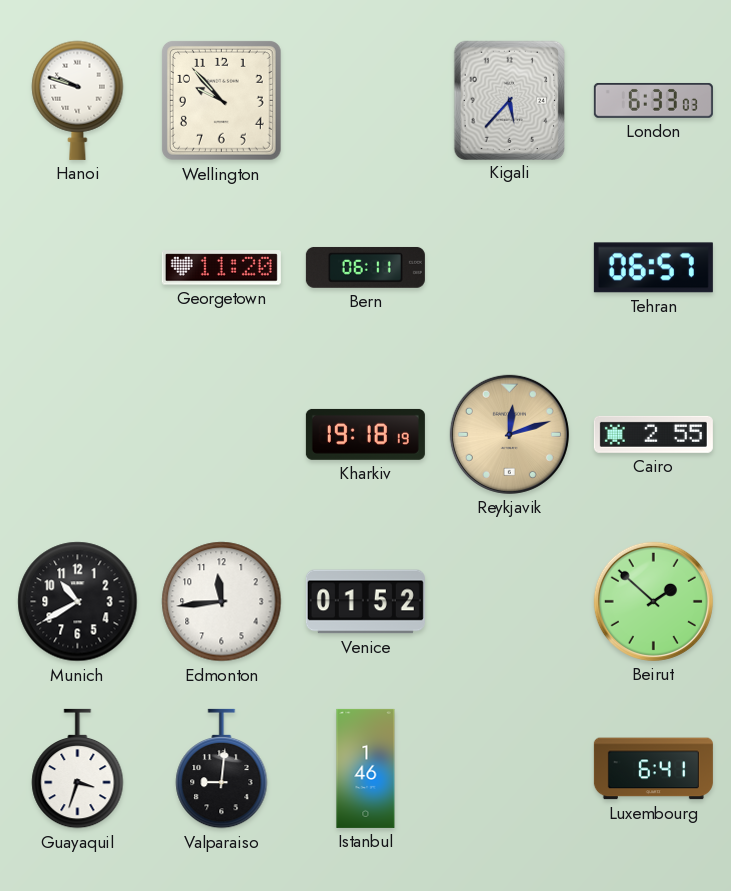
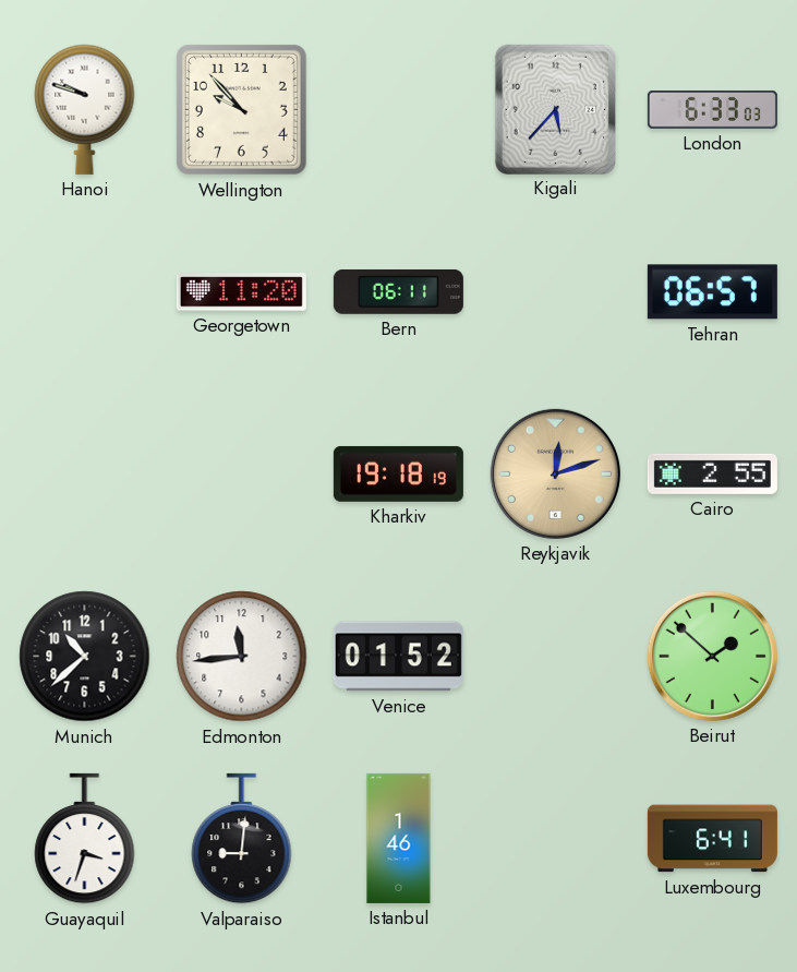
Munich: 10:40 -> 10:38 (85, 657)
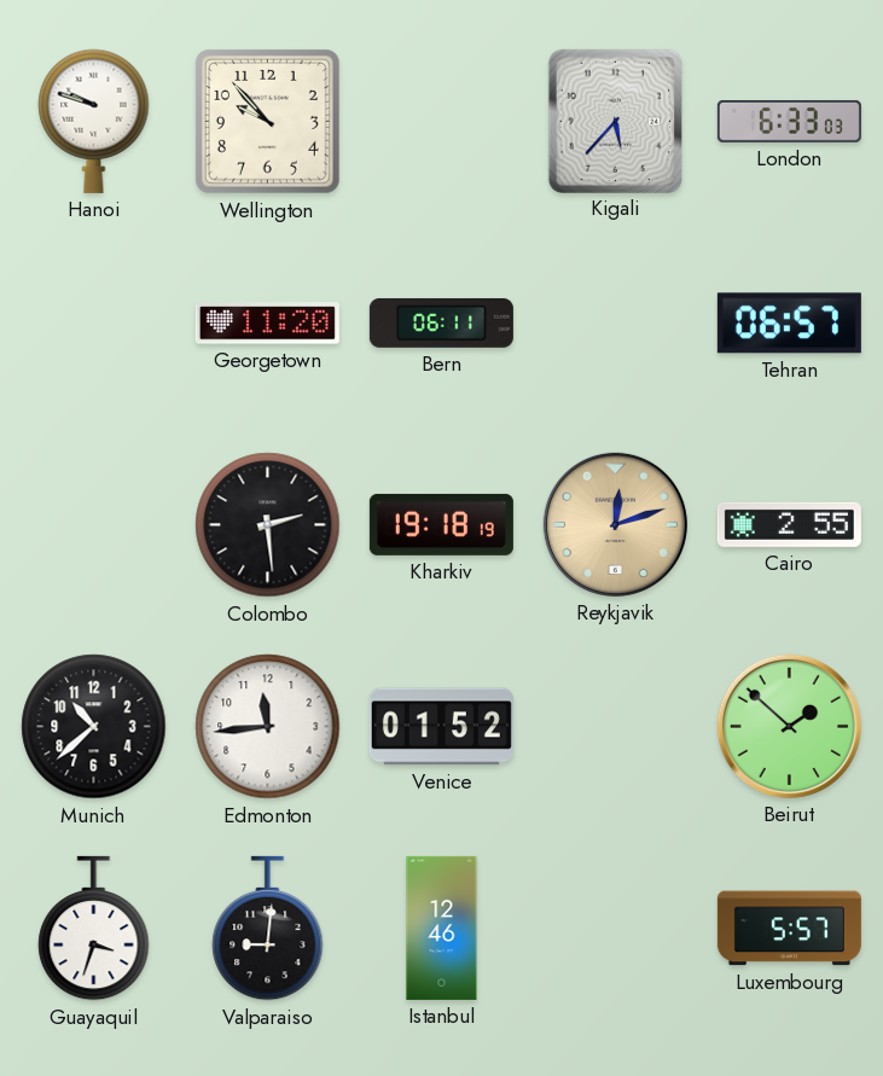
Colombo: none -> 2:29 (268, 525)
Istanbul: 1:46 -> 12:46 (442, 927)
Luxembourg: 6:41 -> 5:57 (789, 929)
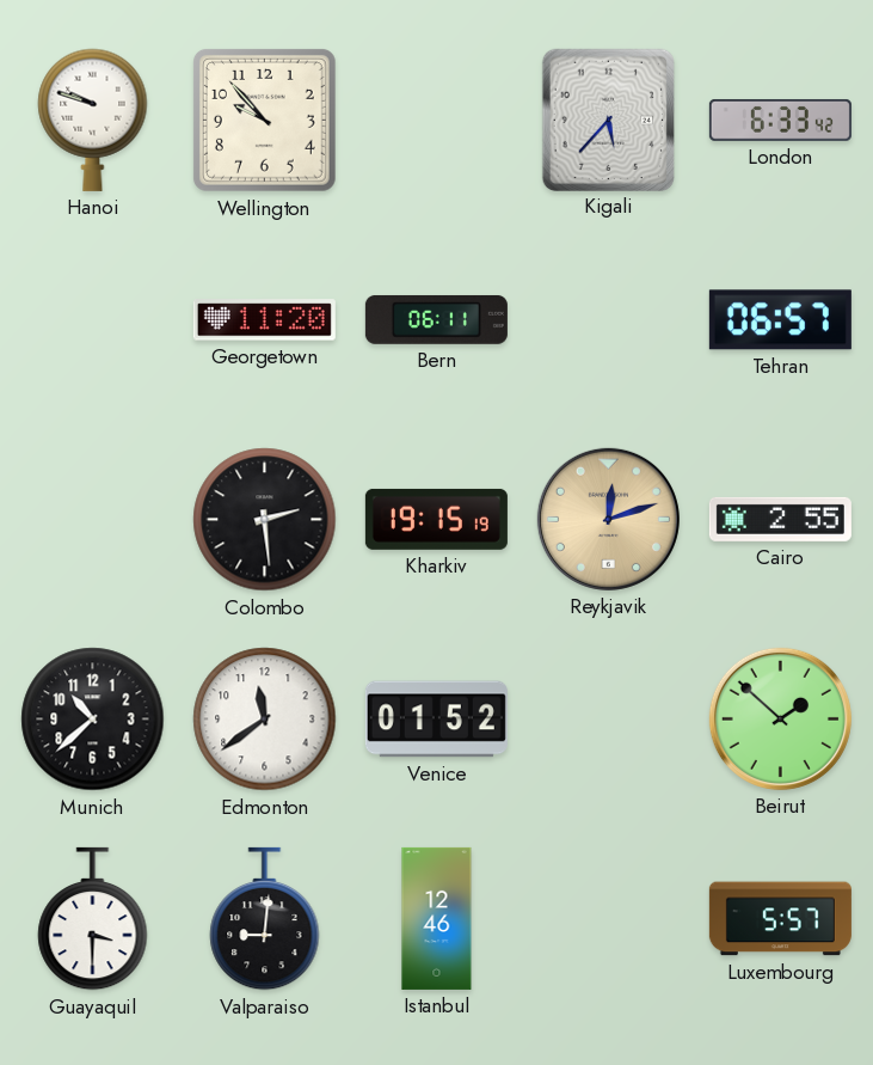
London: 6:33:03 -> 6:33:42 (780, 120)
Kharkiv: 19:18 -> 19:15 (436, 519)
Edmonton: 11:44 -> 11:39 (265, 720)
Guayaquil: 3:33 -> 3:30 (93, 919)
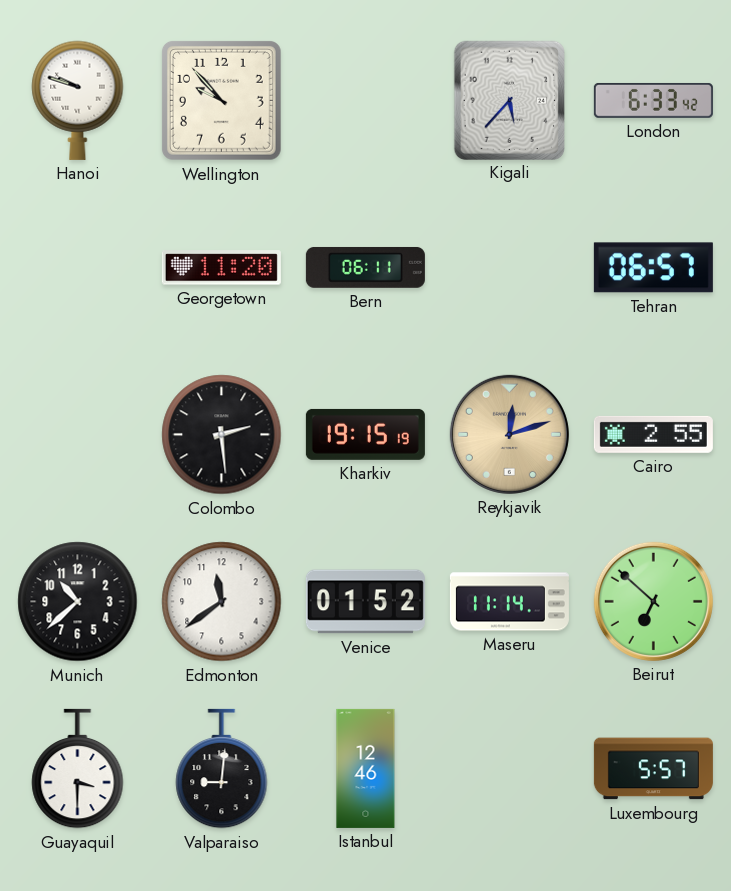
Maseru: none -> 11:14 (509, 602)
Beirut: 1:52 -> 6:52 (653, 601)
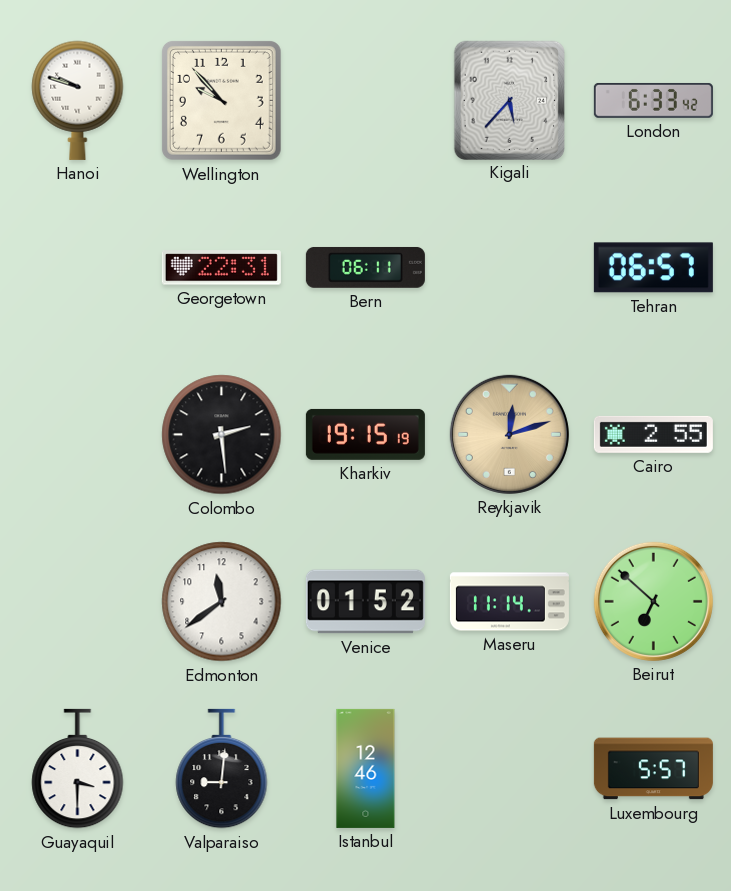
Georgetown: 11:20 -> 22:31 (221, 268)
Munich: 10:38 -> none (78, 602)
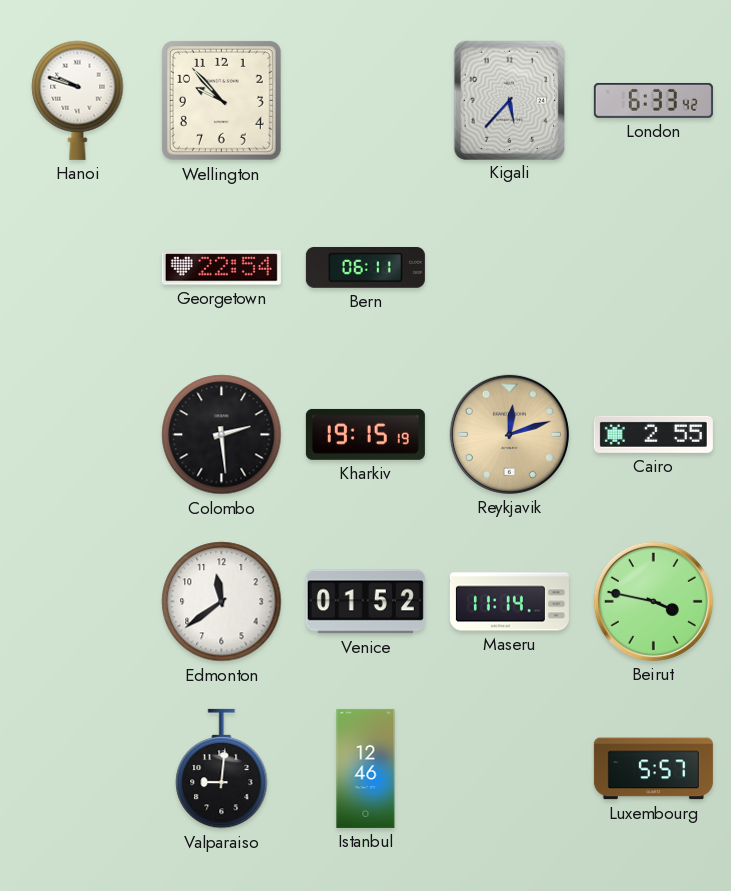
Georgetown: 22:31 -> 22:54 (221, 268)
Tehran: 06:57 -> none (653, 268)
Beirut: 6:52 -> 3:47 (653, 601)
Guayaquil: 3:30 -> none (78, 769)
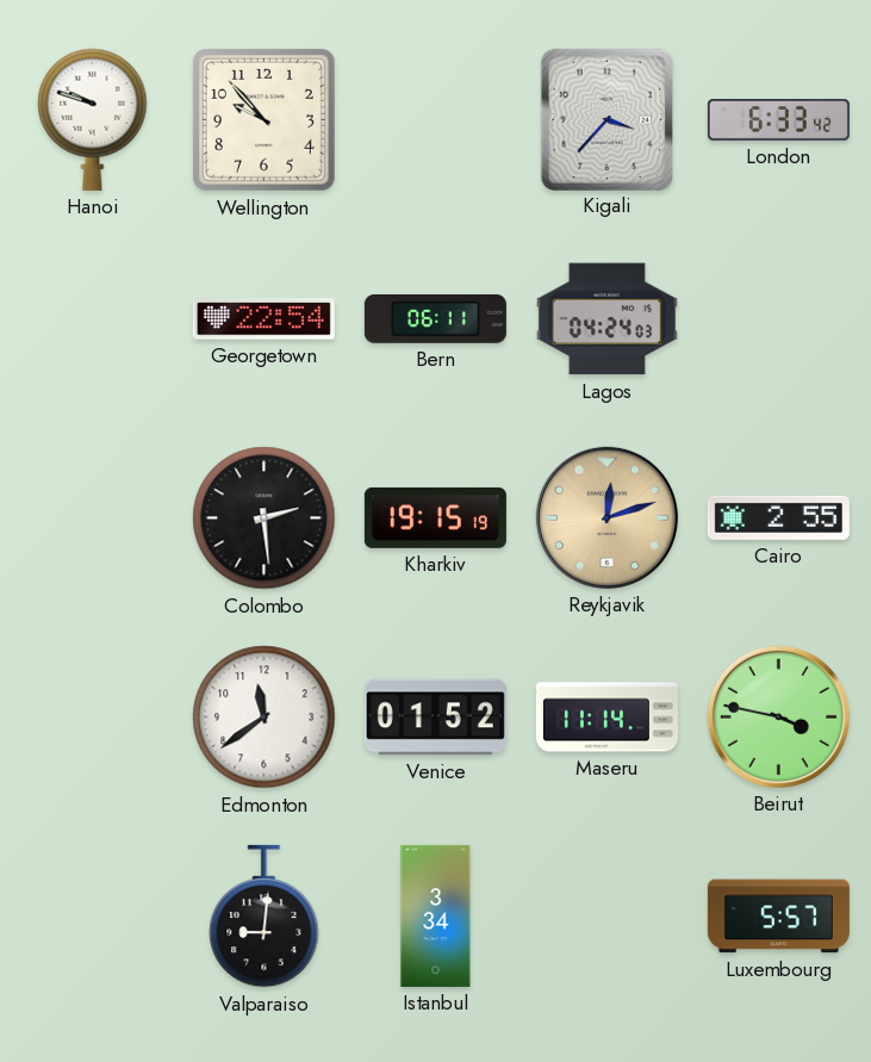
Kigali: 5:37 -> 3:37 (606, 119)
Lagos: none -> 04:24 (606, 319)
Istanbul: 12:46 -> 3:34 (436, 915)
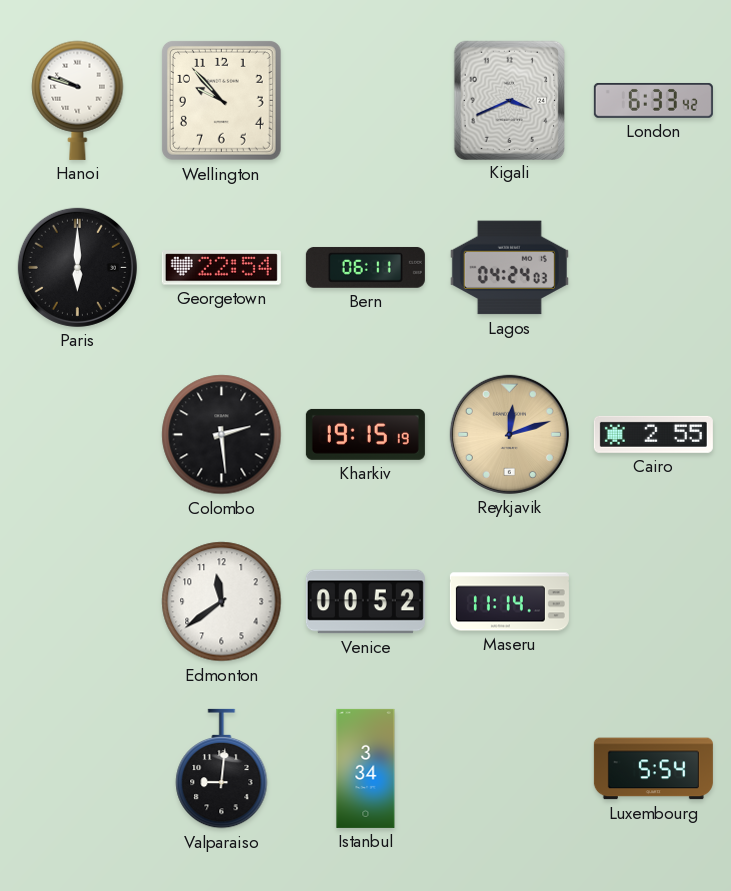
Kigali: 3:37 -> 3:41 (509, 100)
Paris: none -> 6:00 (77, 267)
Venice: 01:52 -> 00:52 (365, 602)
Beirut: 3:47 -> none (778, 716)
Luxembourg: 5:57 -> 5:54 (653, 769)
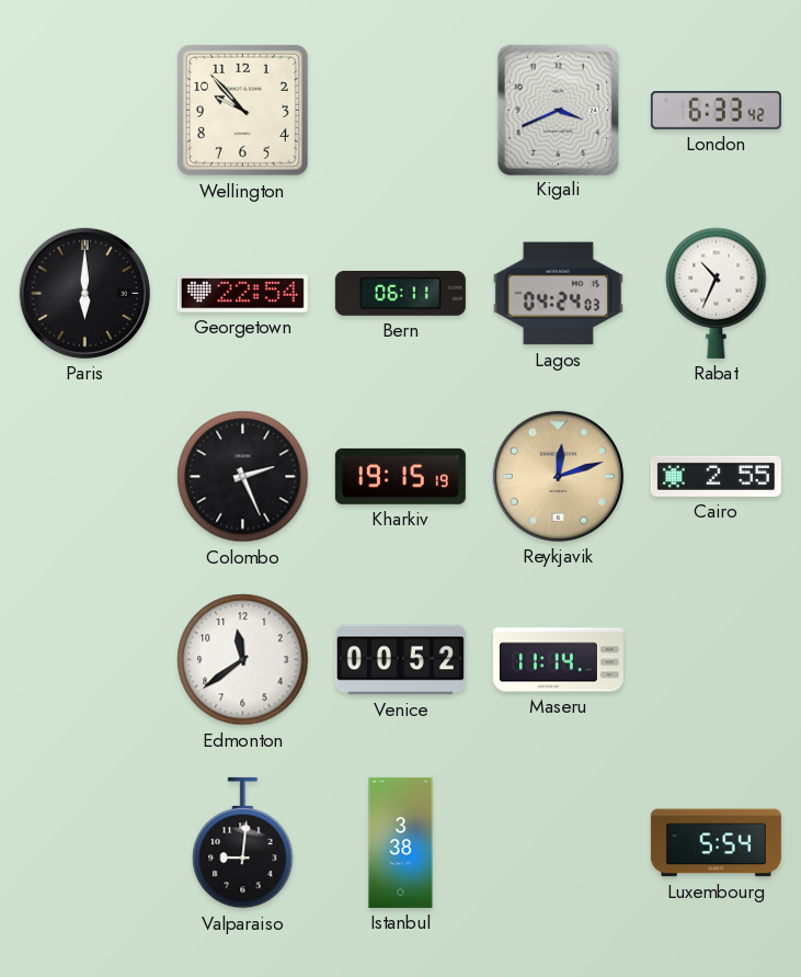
Hanoi: 9:48 -> none (78, 100)
Rabat: none -> 10:34 (717, 293)
Colombo: 2:29 -> 2:26 (243, 477)
Istanbul: 3:34 -> 3:38 (401, 842)
